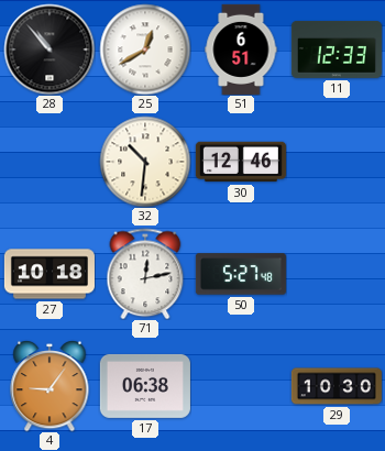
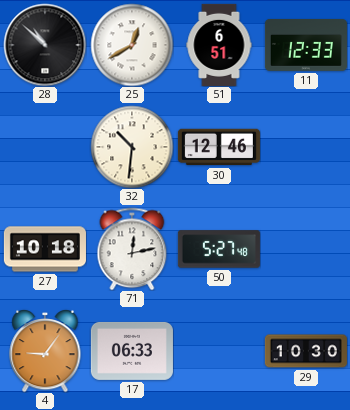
28: 10:53 -> 10:52 (45, 45)
17: 06:38 -> 06:33 (132, 351)
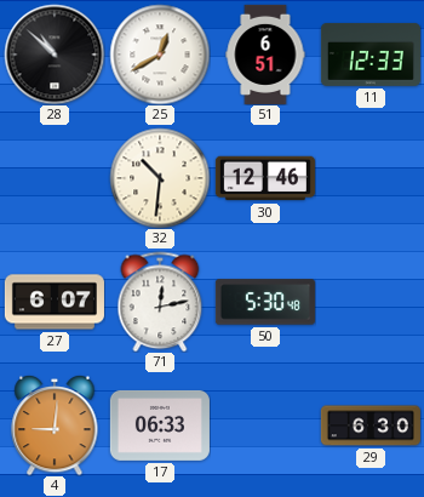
27: 10:18 -> 6:07 (55, 302)
50: 5:27 -> 5:30 (265, 302)
4: 9:06 -> 9:01 (55, 425)
29: 10:30 -> 6:30 (371, 425)
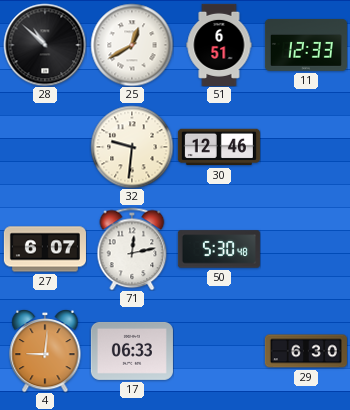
32: 10:31 -> 9:31 (132, 147)
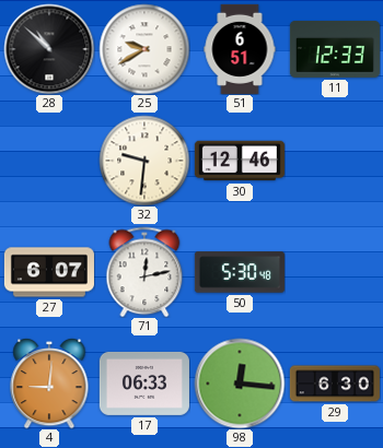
25: 12:40 -> 9:40 (144, 49)
98: none -> 12:16 (240, 384)
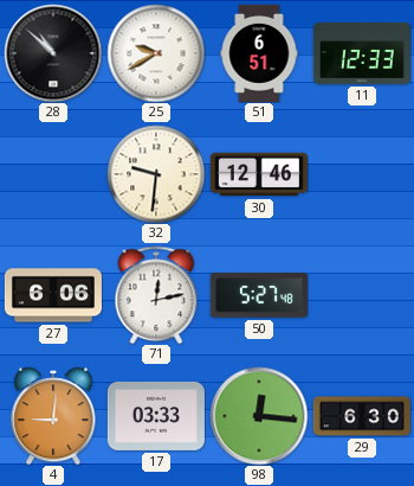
27: 6:07 -> 6:06 (53, 295)
50: 5:30 -> 5:27 (259, 295)
17: 06:33 -> 03:33 (156, 416)
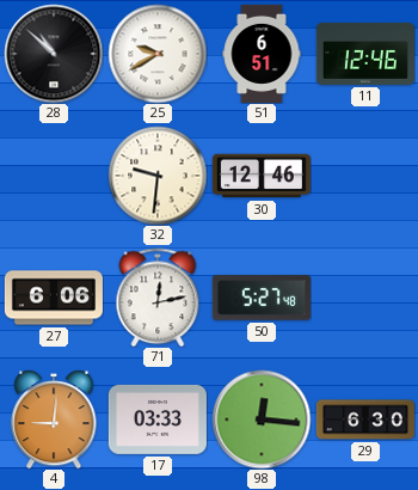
11: 12:33 -> 12:46 (365, 54)
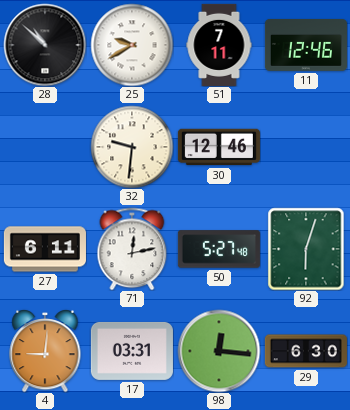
51: 6:51 -> 7:11 (219, 45)
27: 6:06 -> 6:11 (45, 249)
92: none -> 6:03 (306, 249)
17: 03:33 -> 03:31 (132, 351)
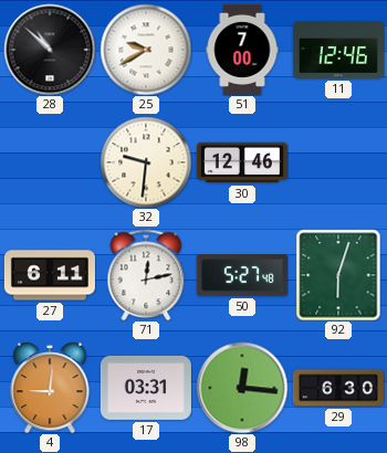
51: 7:11 -> 7:00 (242, 50)
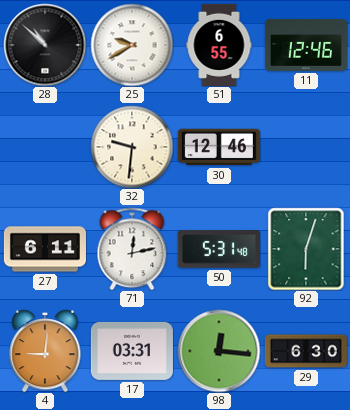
51: 7:00 -> 6:55 (219, 45)
50: 5:27 -> 5:31 (219, 249)
